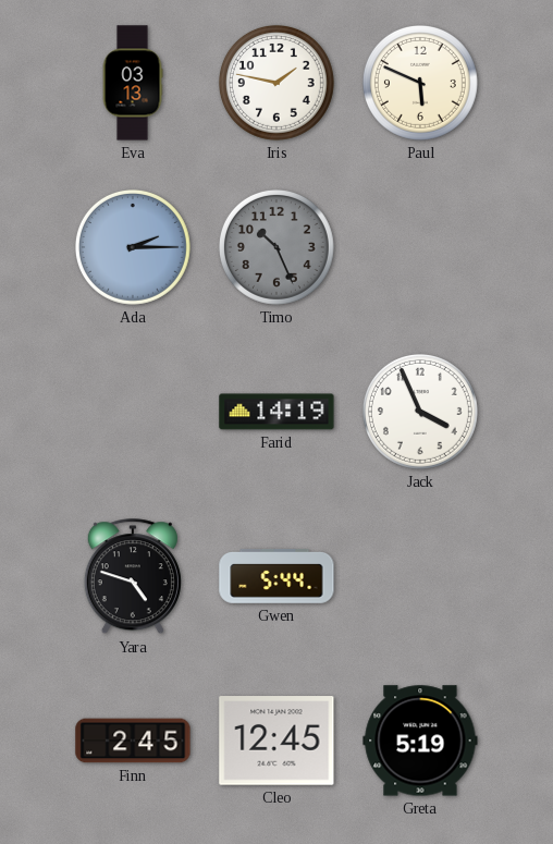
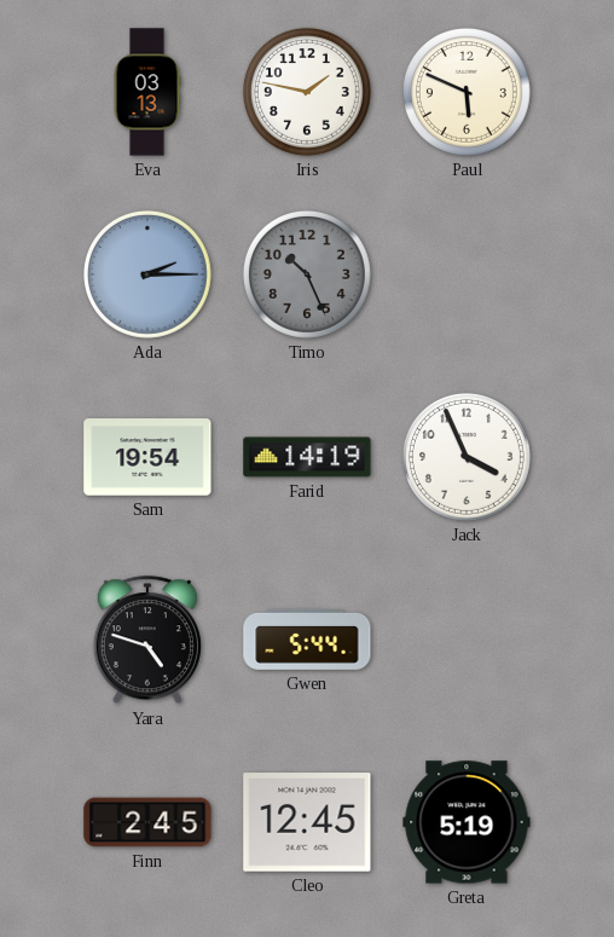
Sam: none -> 19:54 (147, 457)
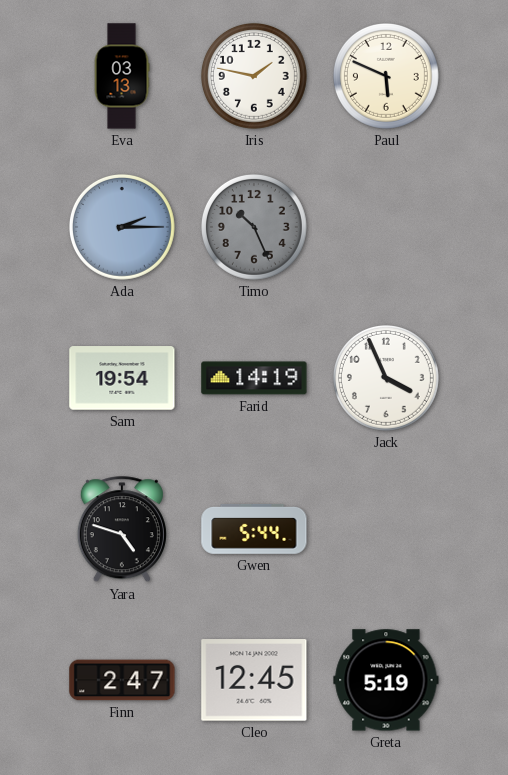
Finn: 2:45 -> 2:47 (122, 680)
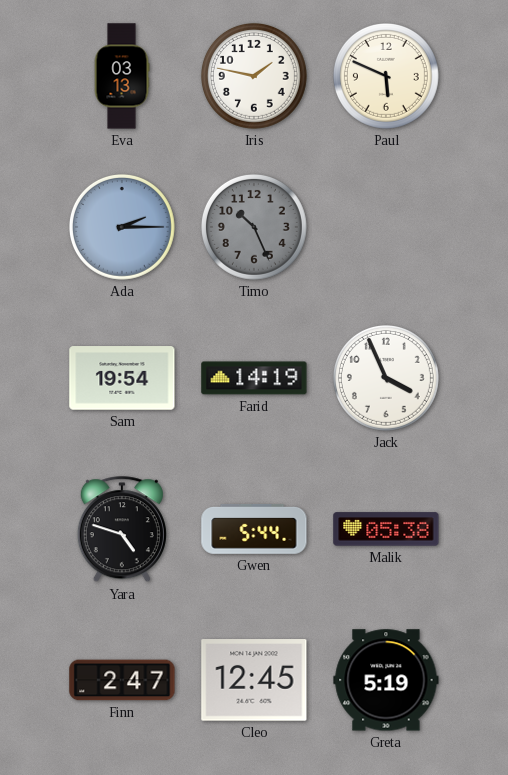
Malik: none -> 05:38 (386, 529)
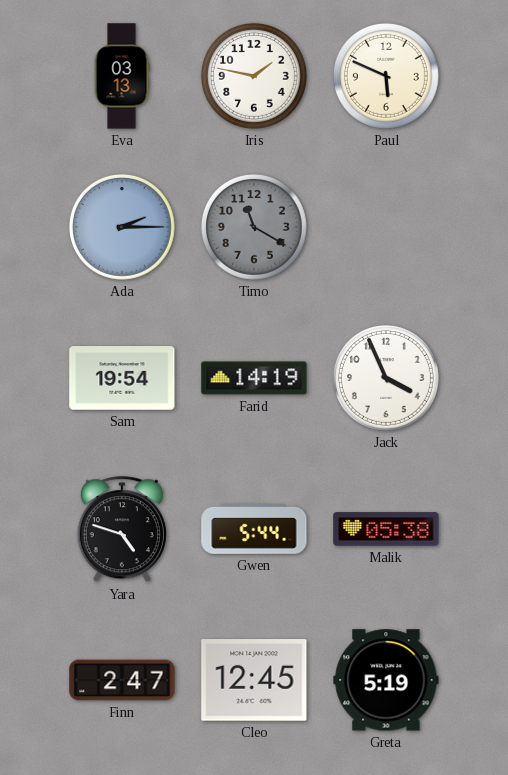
Timo: 10:26 -> 11:20 (254, 227)
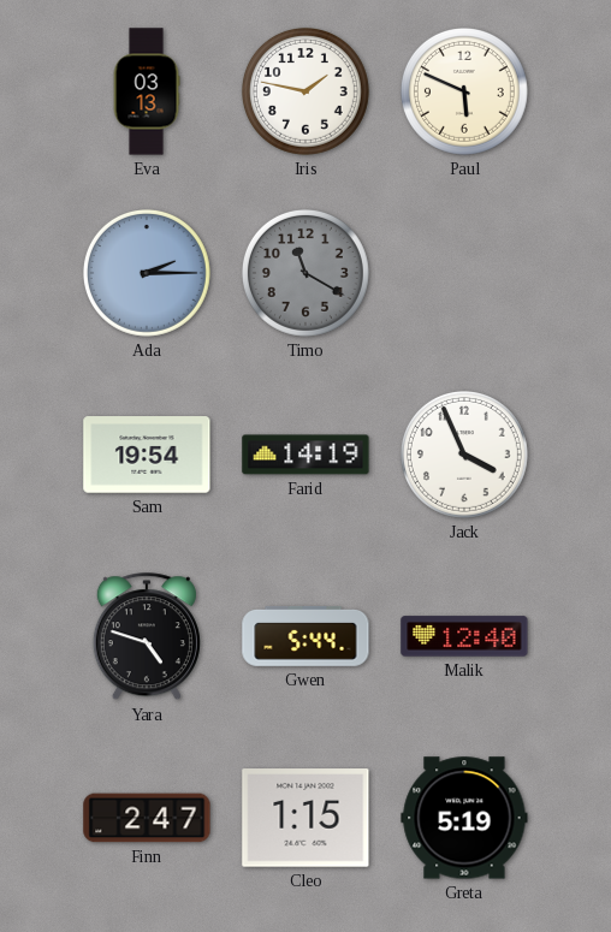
Malik: 05:38 -> 12:40 (464, 636)
Cleo: 12:45 -> 1:15 (305, 818)
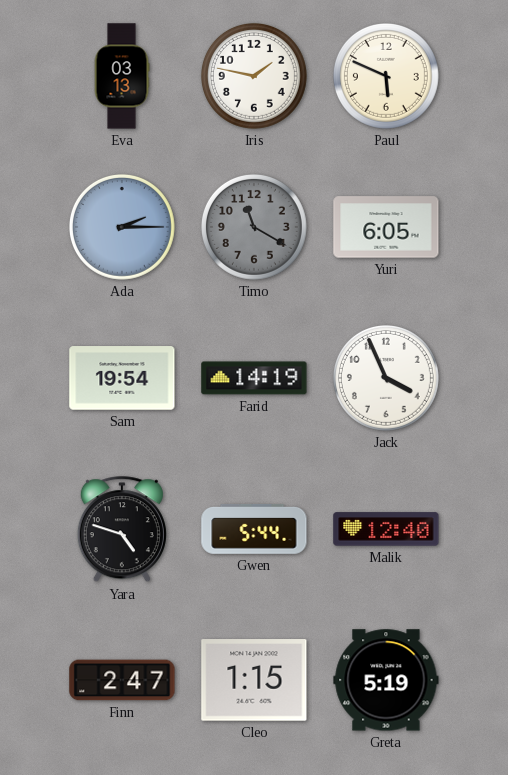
Yuri: none -> 6:05 (386, 227)
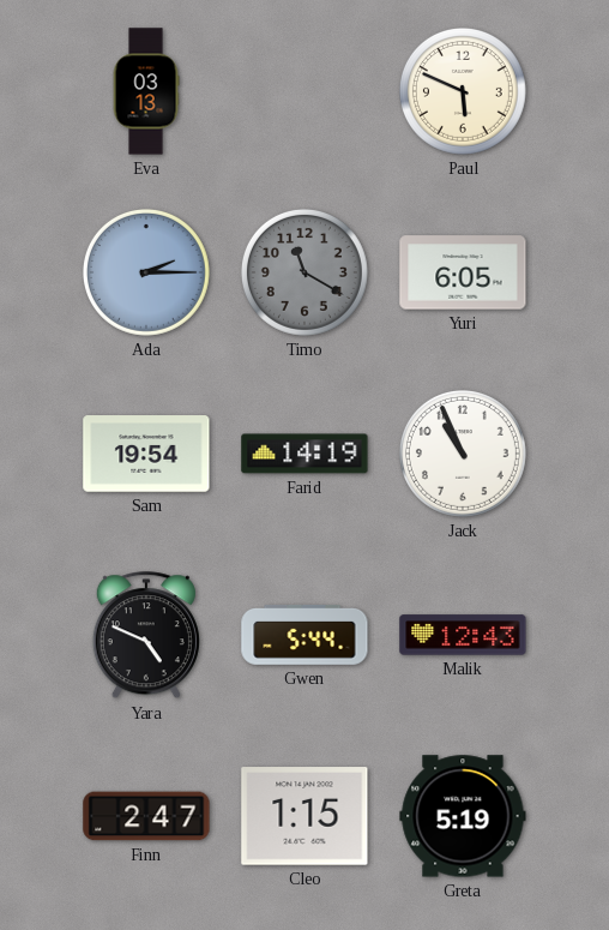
Iris: 1:47 -> none (254, 76)
Jack: 3:56 -> 10:56 (463, 454)
Yara: 4:48 -> 4:49 (146, 636)
Malik: 12:40 -> 12:43 (463, 635)
